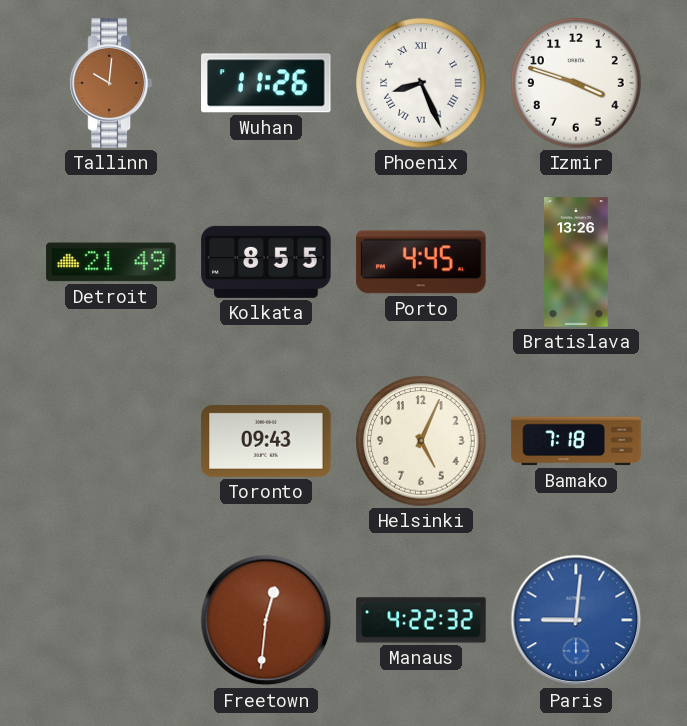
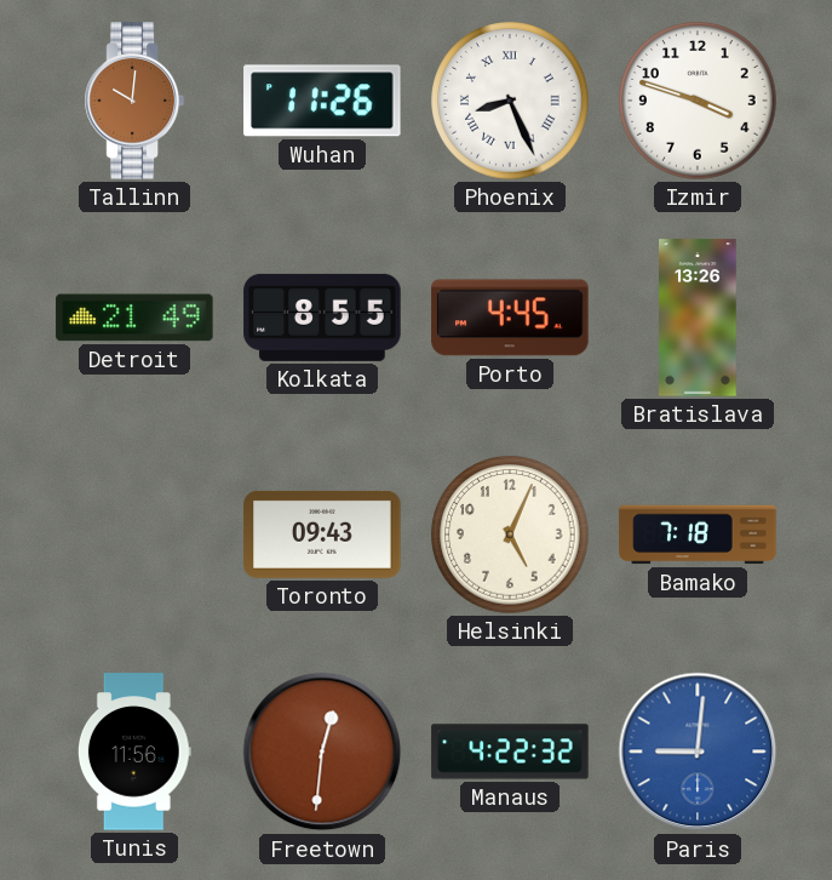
Tunis: none -> 11:56 (134, 752)
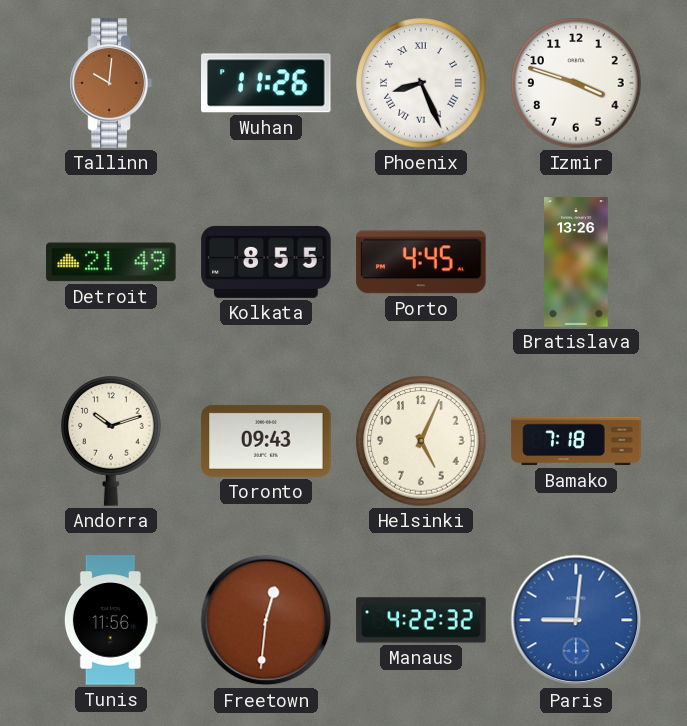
Andorra: none -> 10:12 (112, 442)
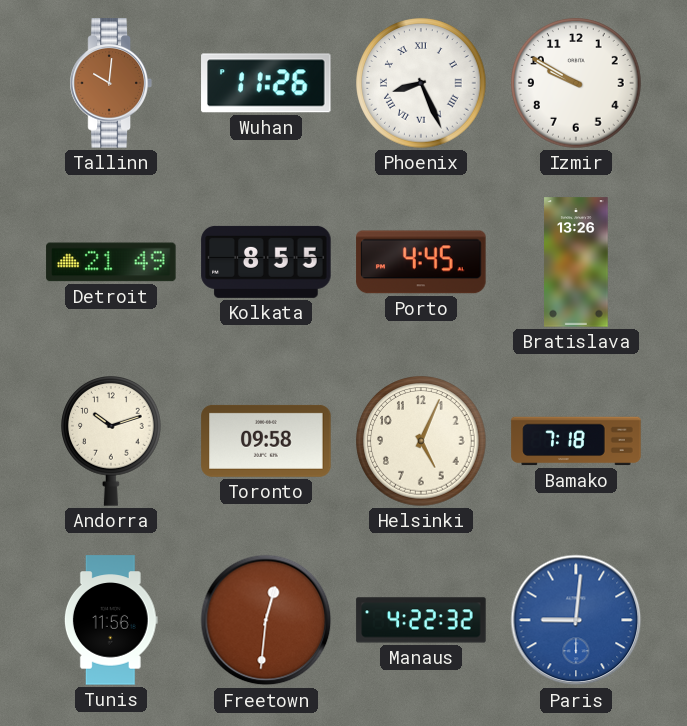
Izmir: 3:48 -> 9:50 (576, 83)
Toronto: 09:43 -> 09:58 (266, 441)
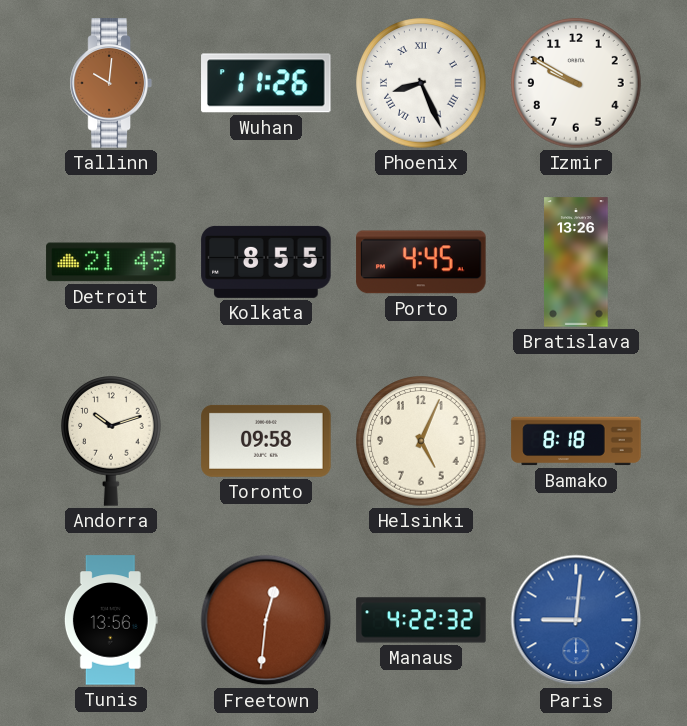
Bamako: 7:18 -> 8:18 (576, 441)
Tunis: 11:56 -> 13:56 (111, 620)
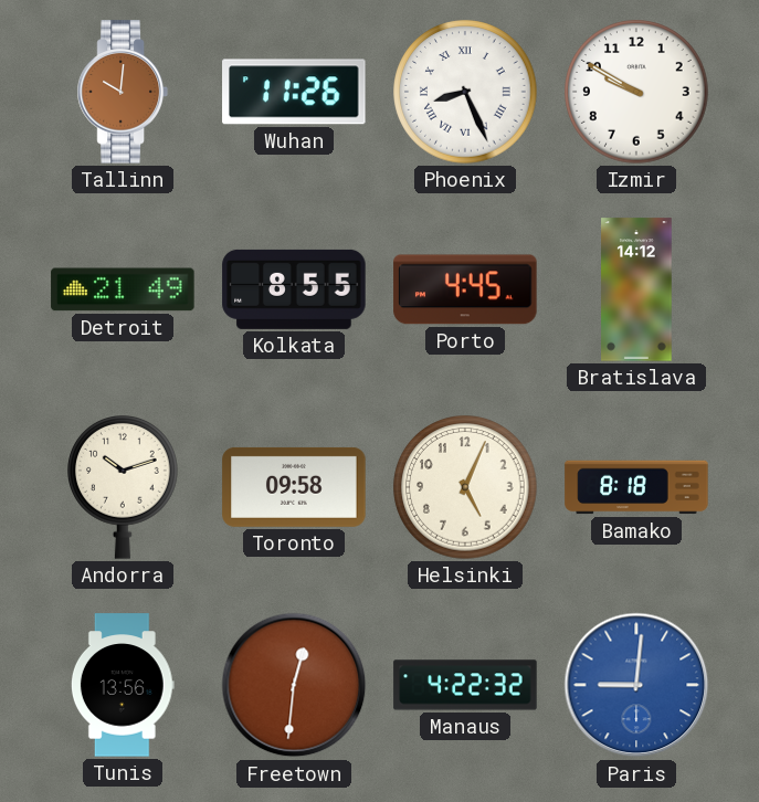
Bratislava: 13:26 -> 14:12 (636, 289)
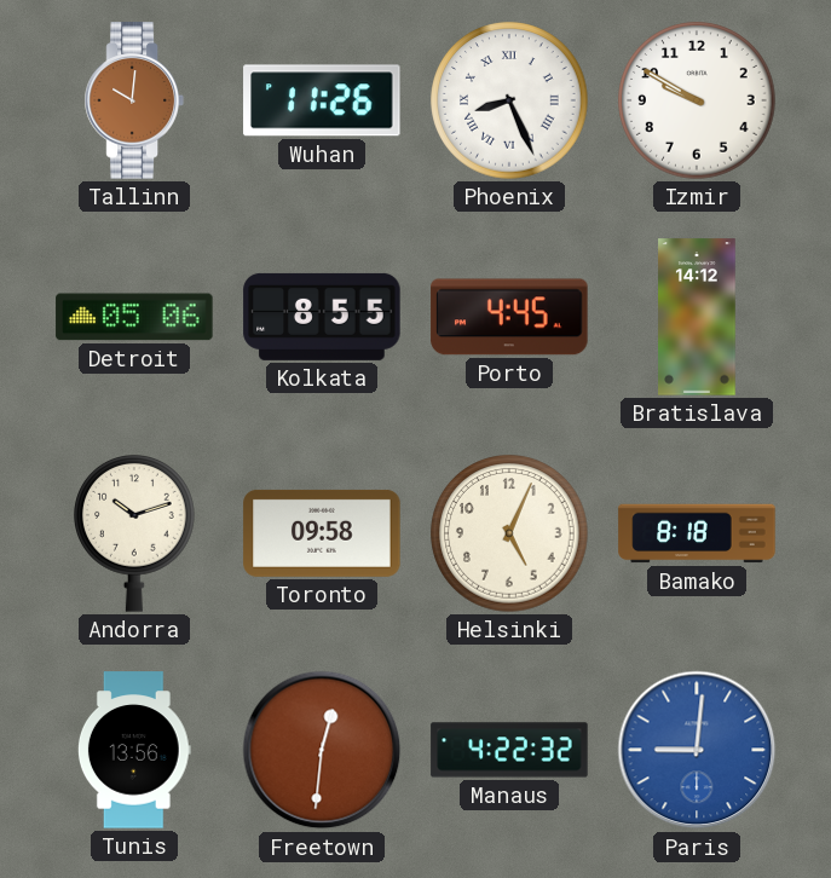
Detroit: 21:49 -> 05:06 (134, 317)
